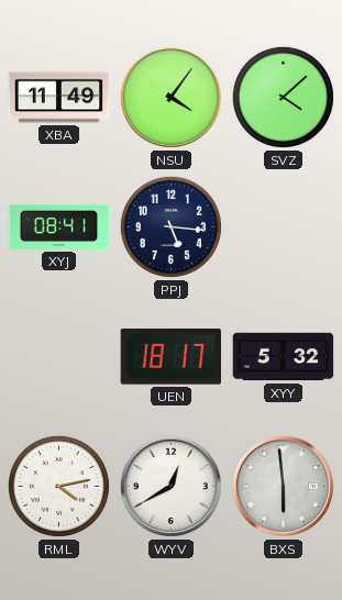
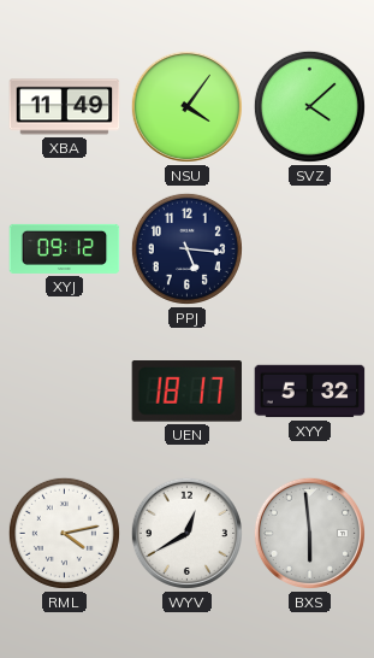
XYJ: 08:41 -> 09:12 (65, 248)
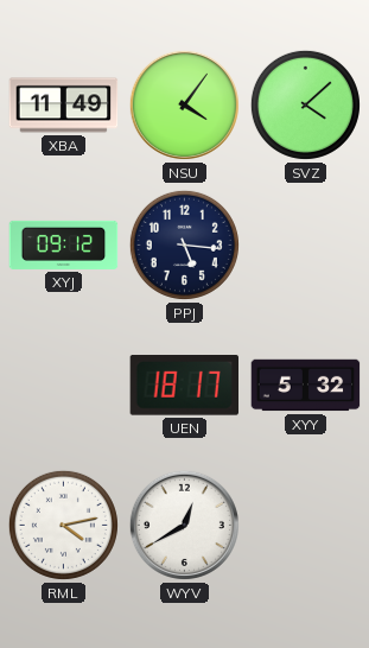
BXS: 5:59 -> none (309, 533)
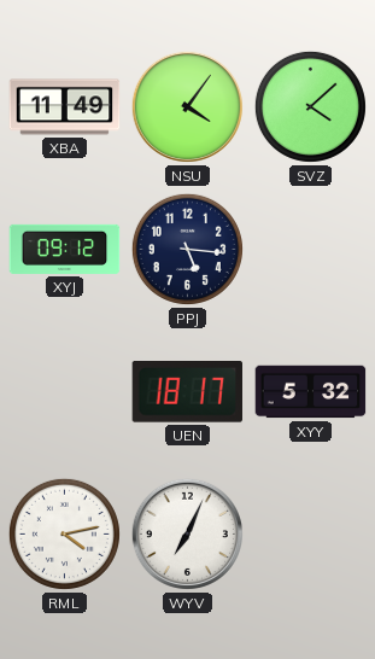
WYV: 12:40 -> 7:04 (187, 533)
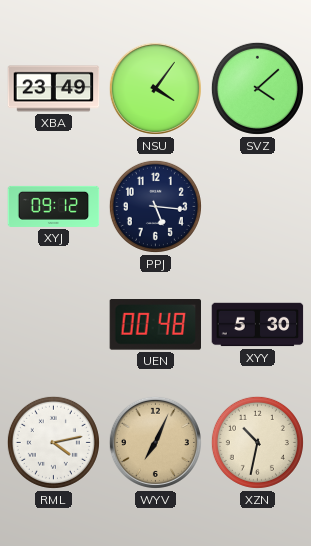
XBA: 11:49 -> 23:49 (54, 89)
UEN: 18:17 -> 00:48 (155, 325)
XYY: 5:32 -> 5:30 (258, 325)
WYV dial: white -> champagne (155, 442)
XZN: none -> 10:32 (257, 442)
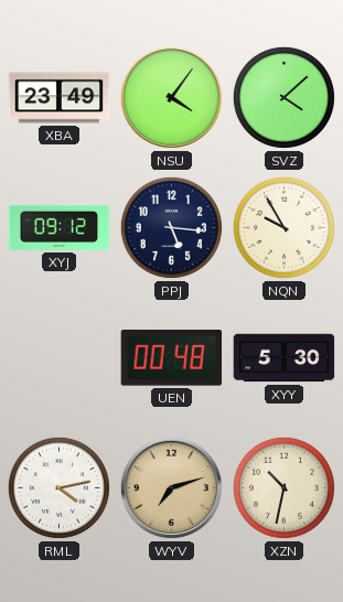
NQN: none -> 9:55 (283, 227)
WYV: 7:04 -> 7:12 (171, 487)
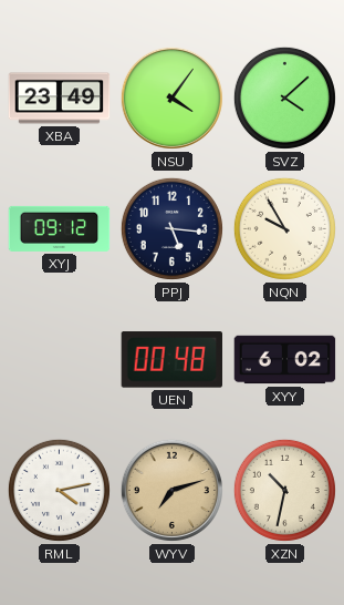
XYY: 5:30 -> 6:02 (285, 360)
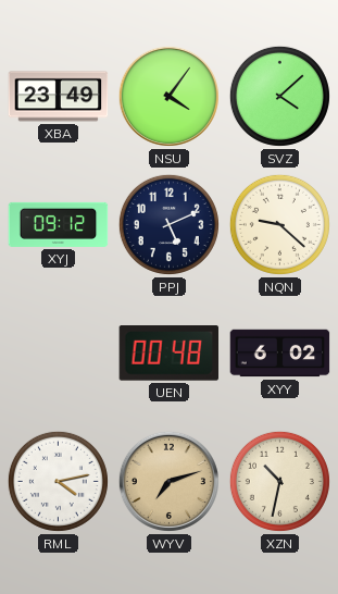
PPJ: 5:16 -> 5:11 (168, 224)
NQN: 9:55 -> 9:22 (279, 224)
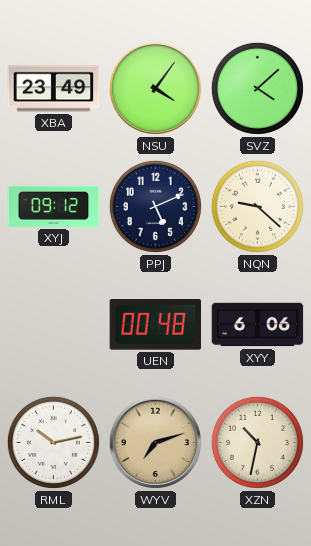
XYY: 6:02 -> 6:06 (258, 325)
RML: 4:13 -> 10:13 (53, 442)
